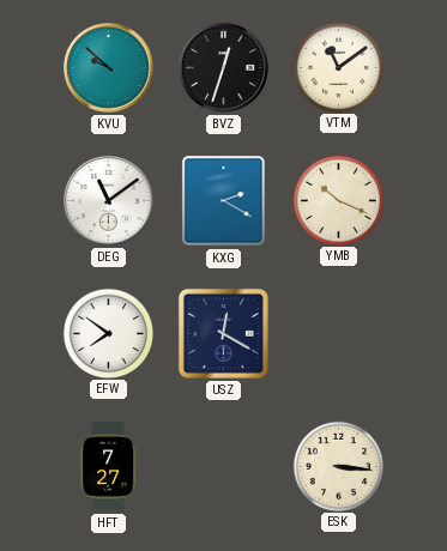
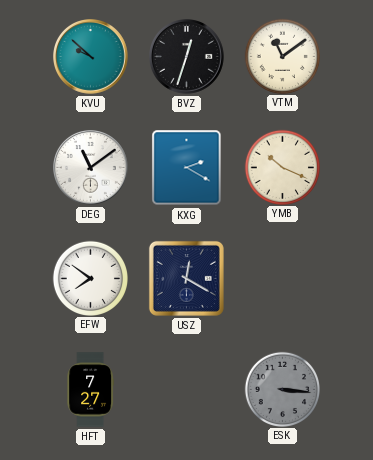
ESK dial: cream -> grey (282, 389)
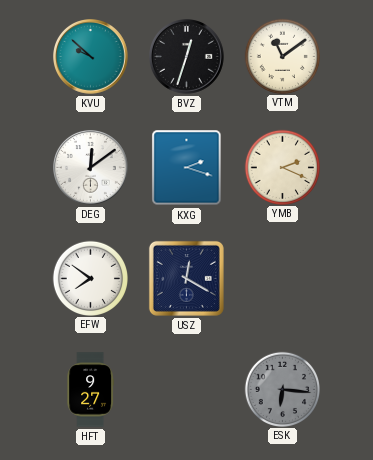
DEG: 11:09 -> 12:09 (91, 168)
KXG: 2:20 -> 2:18 (187, 168)
YMB: 10:19 -> 2:19 (282, 167)
HFT: 7:27 -> 9:27 (91, 390)
ESK: 3:16 -> 6:16 (282, 389)
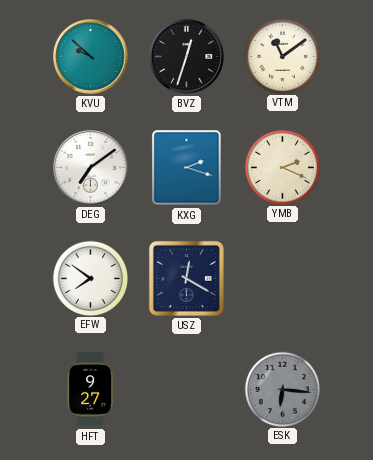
DEG: 12:09 -> 7:09 (91, 168)
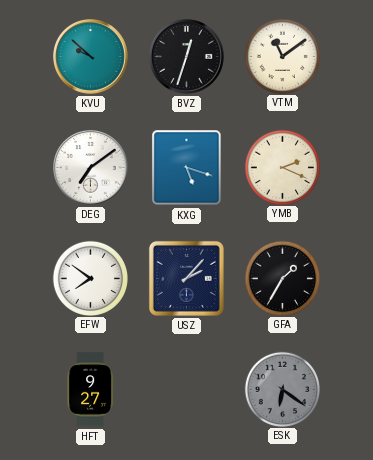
KXG: 2:18 -> 5:18 (187, 168)
USZ: 12:20 -> 2:07 (186, 278)
GFA: none -> 1:35 (282, 278)
ESK: 6:16 -> 6:21 (282, 389)
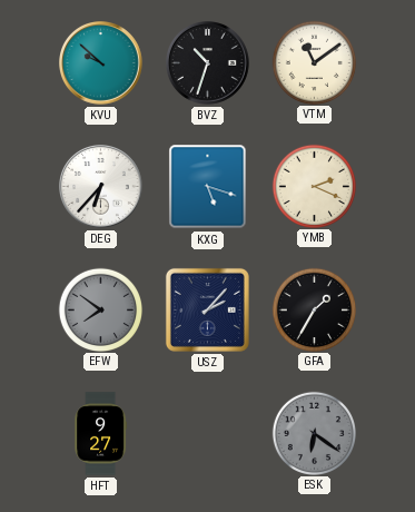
BVZ: 12:33 -> 10:33 (208, 63)
DEG: 7:09 -> 6:37 (101, 187)
EFW dial: white -> grey (100, 309)
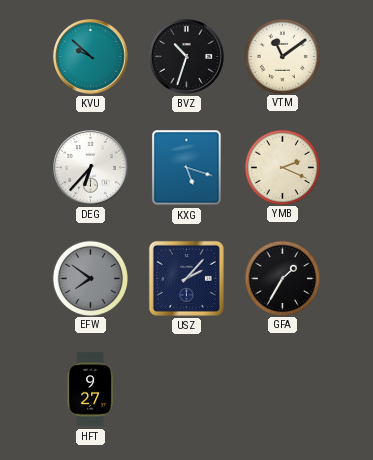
ESK: 6:21 -> none (314, 433)
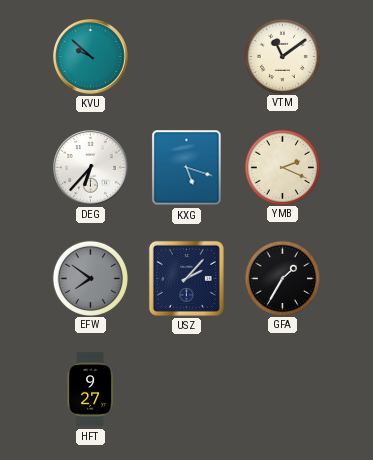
BVZ: 10:33 -> none (187, 57)
